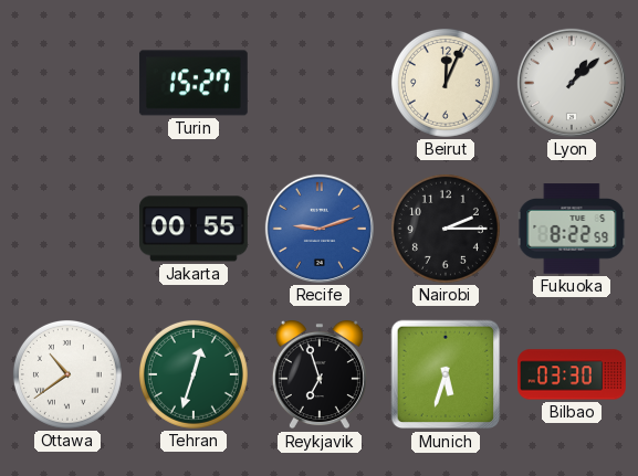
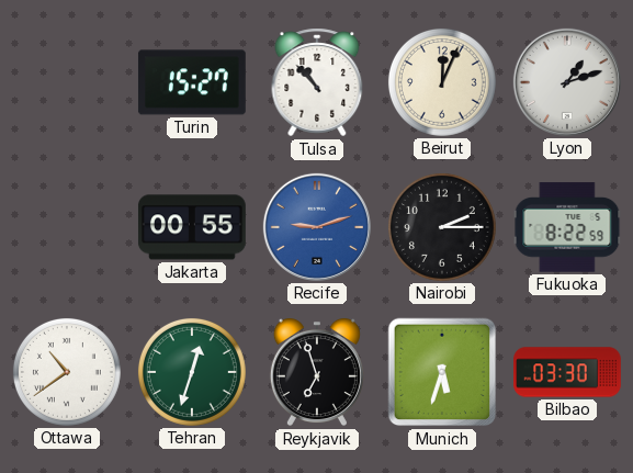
Tulsa: none -> 10:53 (317, 82)
Lyon: 1:08 -> 1:12 (567, 82)
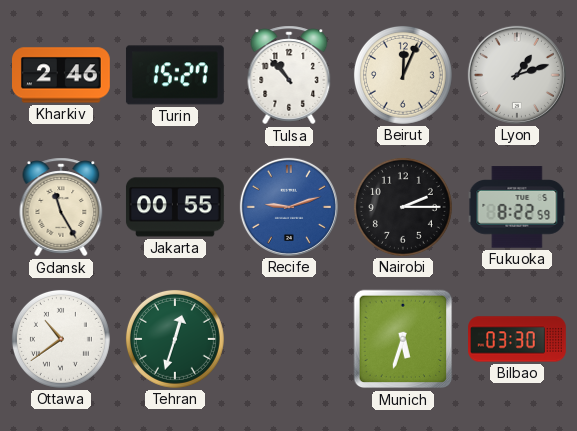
Kharkiv: none -> 2:46 (62, 75)
Gdansk: none -> 11:25 (61, 207)
Reykjavik: 6:57 -> none (317, 372)
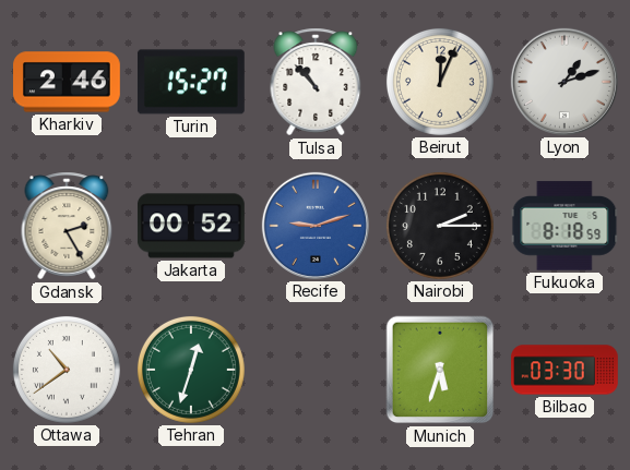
Gdansk: 11:25 -> 2:25 (67, 226)
Jakarta: 00:55 -> 00:52 (191, 226)
Fukuoka: 8:22 -> 8:18 (564, 226)
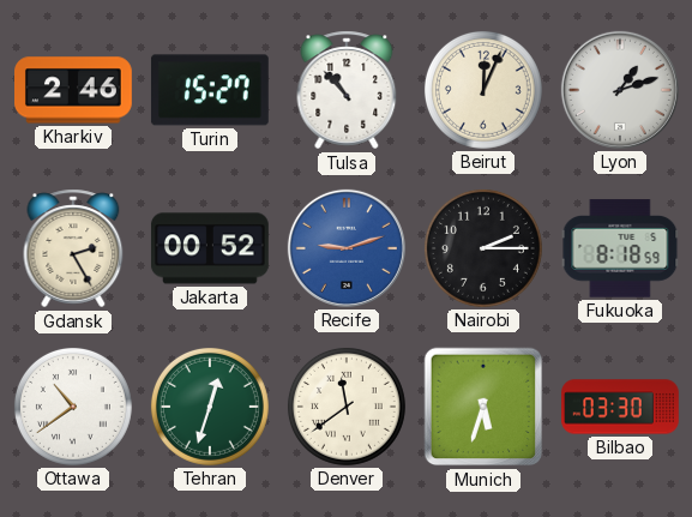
Denver: none -> 11:39 (347, 407)
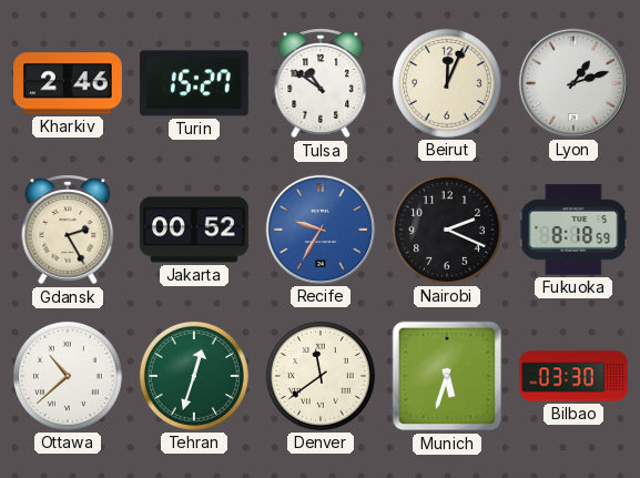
Tulsa: 10:53 -> 10:51 (321, 83)
Recife: 9:12 -> 9:35 (321, 230)
Nairobi: 2:15 -> 2:19 (447, 230)
Ottawa: 10:39 -> 10:38 (68, 376)
